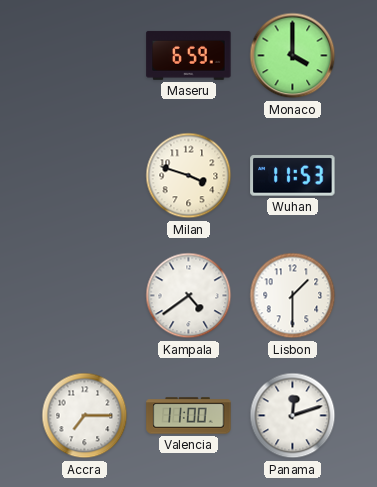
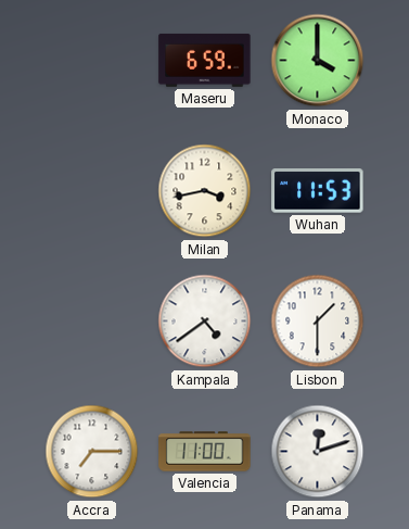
Milan: 3:48 -> 3:43 (205, 191)
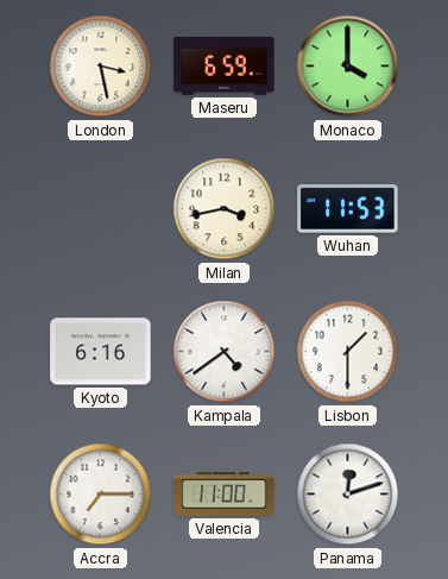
London: none -> 3:28 (101, 67)
Kyoto: none -> 6:16 (101, 352)
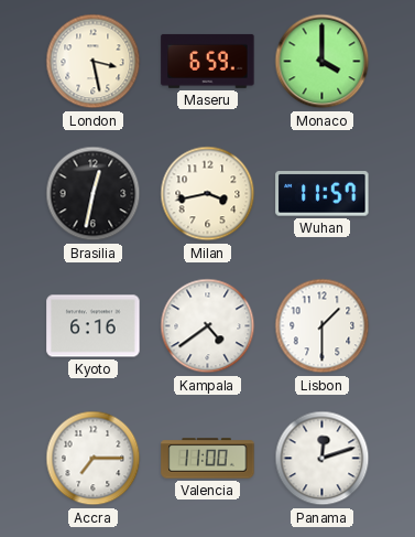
Brasilia: none -> 12:32 (94, 194)
Wuhan: 11:53 -> 11:57 (323, 194)
